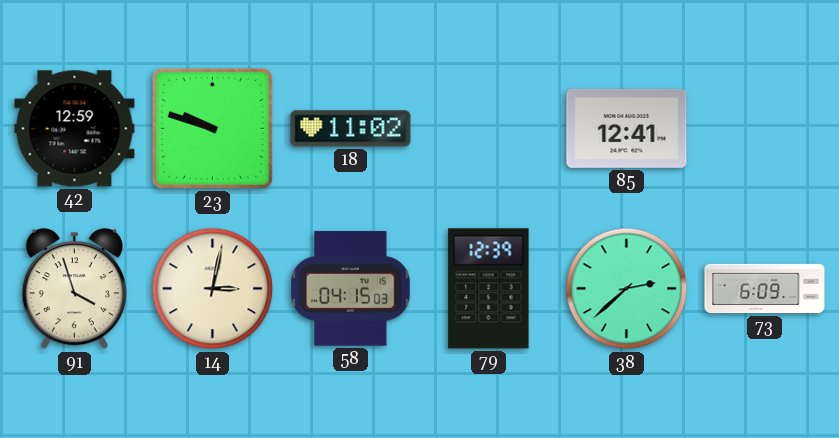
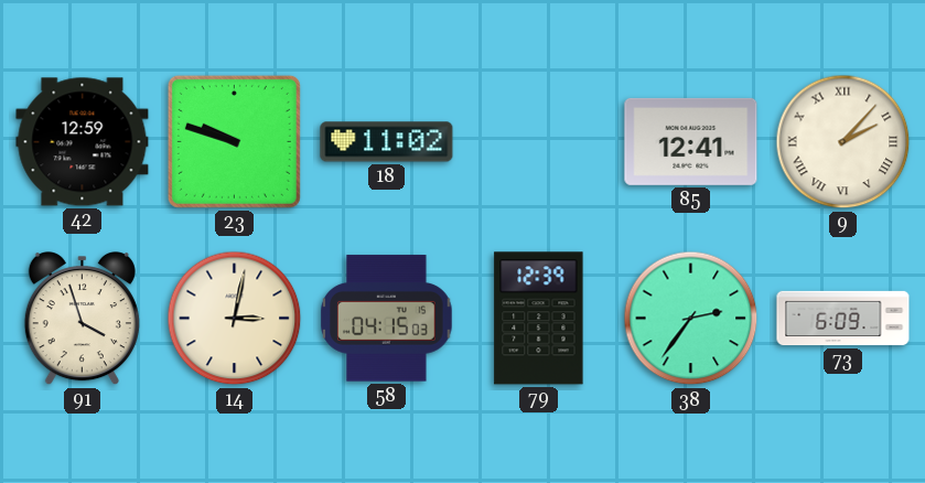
9: none -> 2:07 (843, 142)
38: 2:38 -> 2:36 (691, 319)
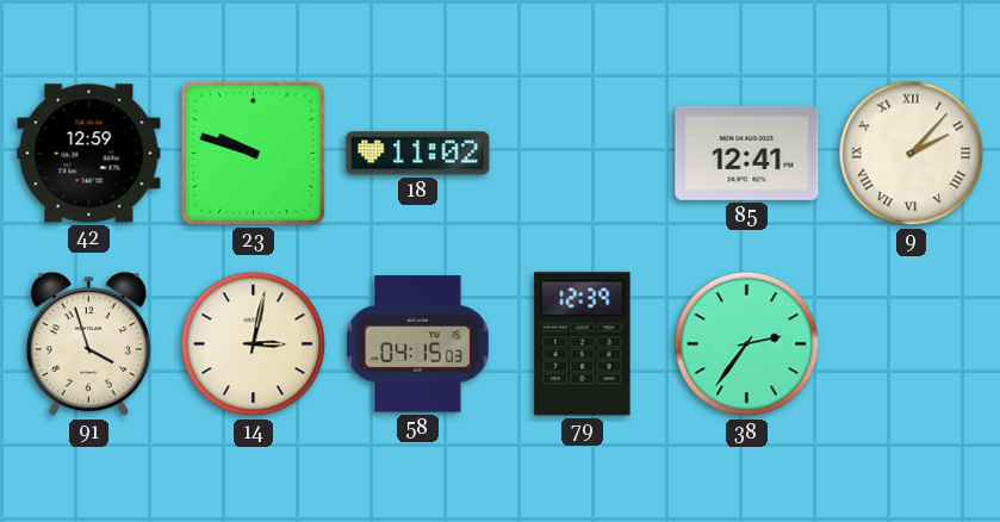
73: 6:09 -> none (843, 319)
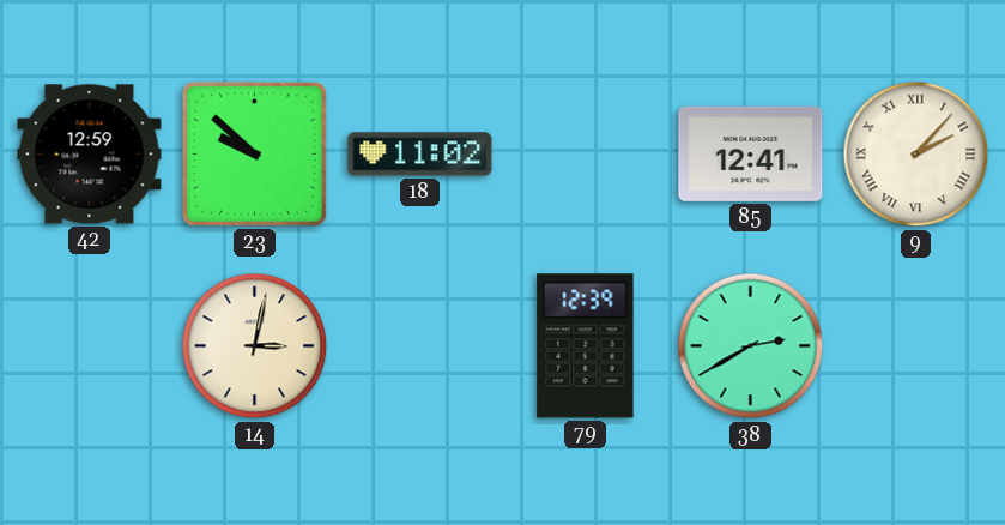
23: 9:48 -> 9:52 (254, 153)
91: 3:57 -> none (88, 346)
58: 04:15 -> none (418, 344)
38: 2:36 -> 2:40 (751, 346)
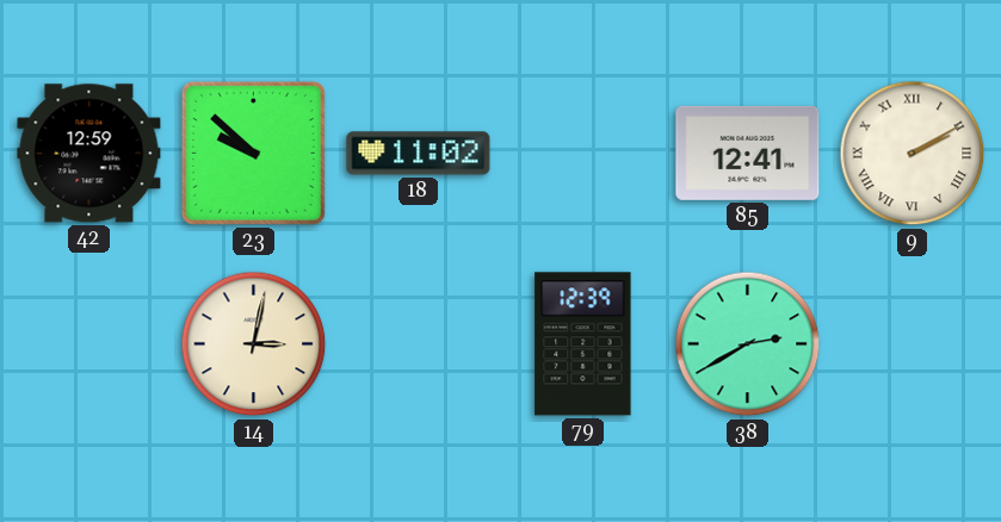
9: 2:07 -> 2:10 (913, 154)
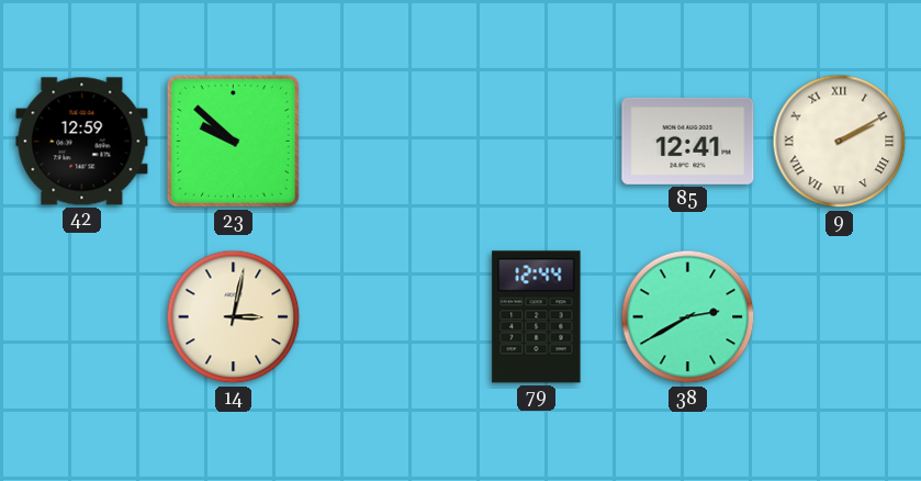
18: 11:02 -> none (419, 154)
79: 12:39 -> 12:44 (537, 317)
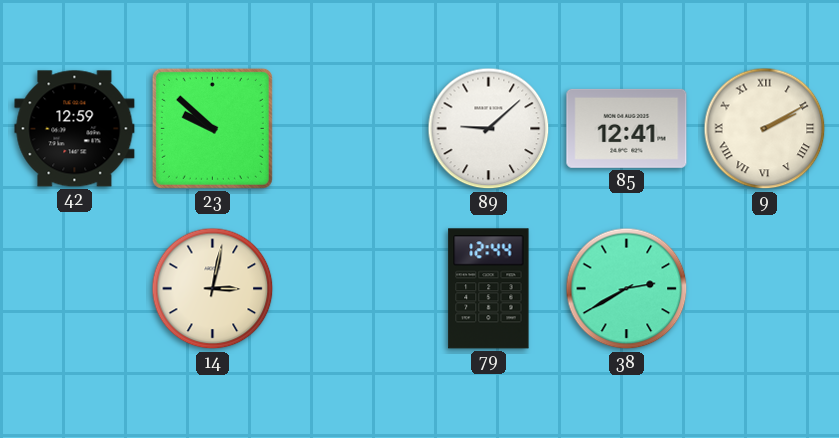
89: none -> 9:08 (489, 129)
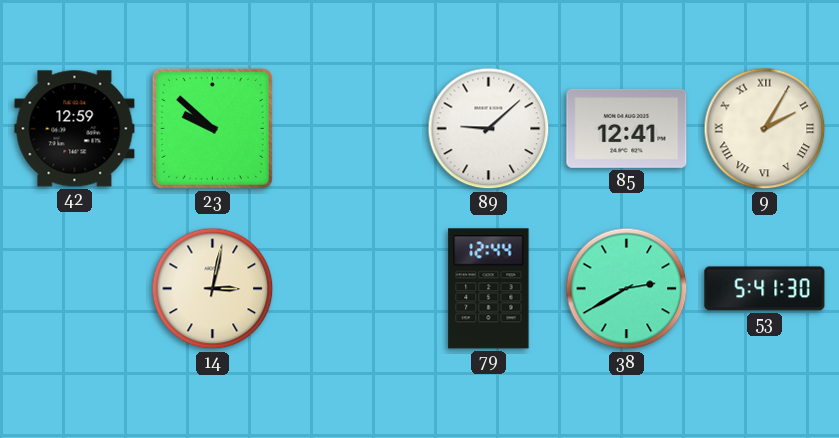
9: 2:10 -> 2:05 (765, 129)
53: none -> 5:41 (765, 289)
